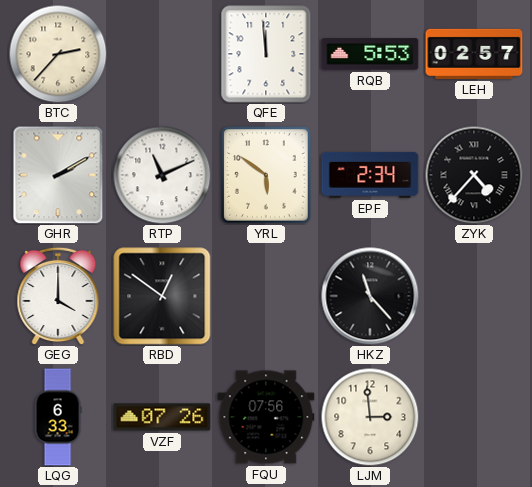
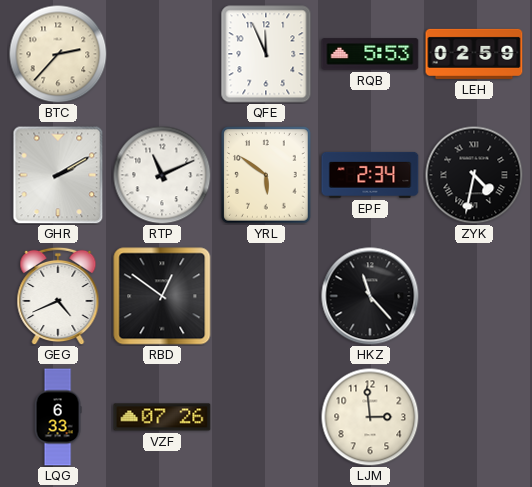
QFE: 11:59 -> 11:56 (266, 54)
LEH: 02:57 -> 02:59 (474, 54)
ZYK: 4:37 -> 4:32 (474, 175)
GEG: 4:00 -> 4:41 (58, 296)
FQU: 07:56 -> none (266, 417)
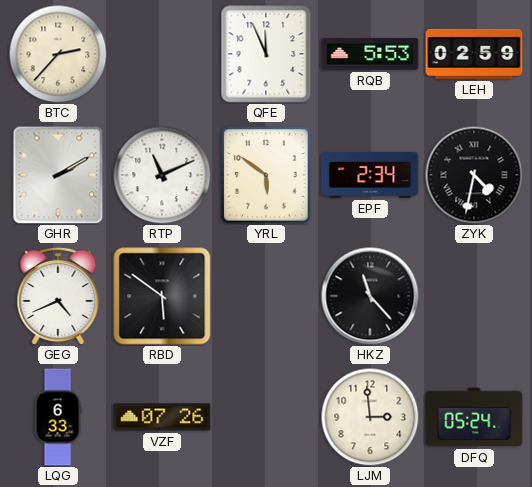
RBD: 12:51 -> 5:51 (162, 296)
DFQ: none -> 05:24 (474, 417)
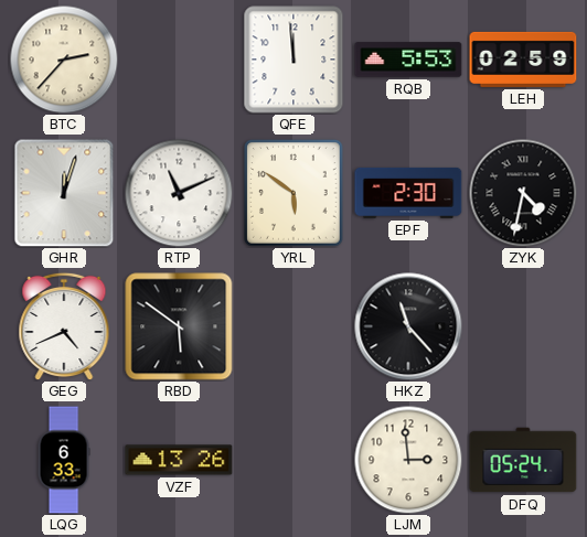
QFE: 11:56 -> 11:59 (293, 60)
GHR: 2:10 -> 12:03 (64, 193)
EPF: 2:34 -> 2:30 (408, 193)
VZF: 07:26 -> 13:26 (179, 460)
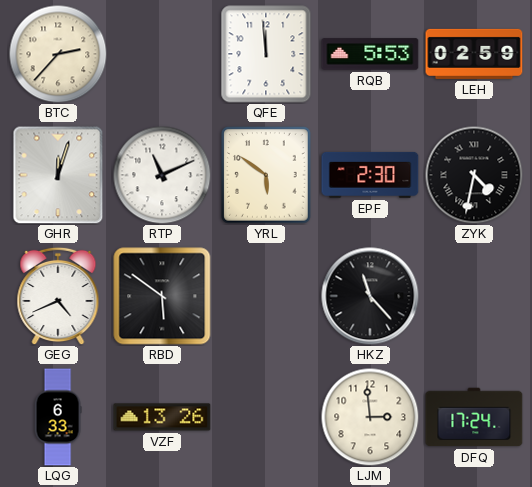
DFQ: 05:24 -> 17:24 (474, 417)
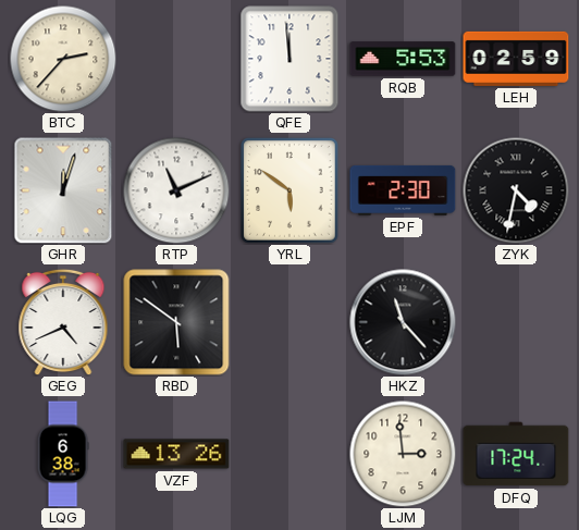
LQG: 6:33 -> 6:38 (63, 454)
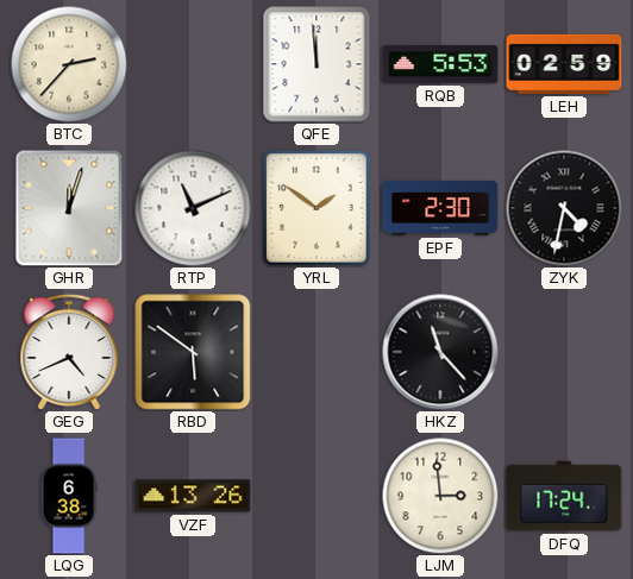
YRL: 5:51 -> 1:51 (318, 208)
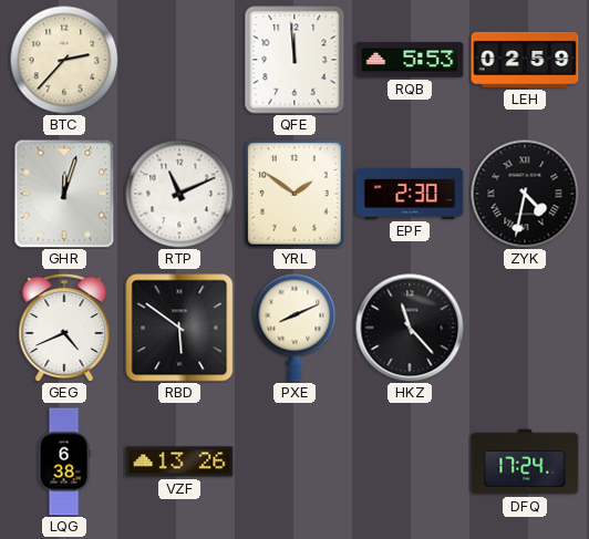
PXE: none -> 8:11 (294, 328)
LJM: 2:59 -> none (440, 496)
